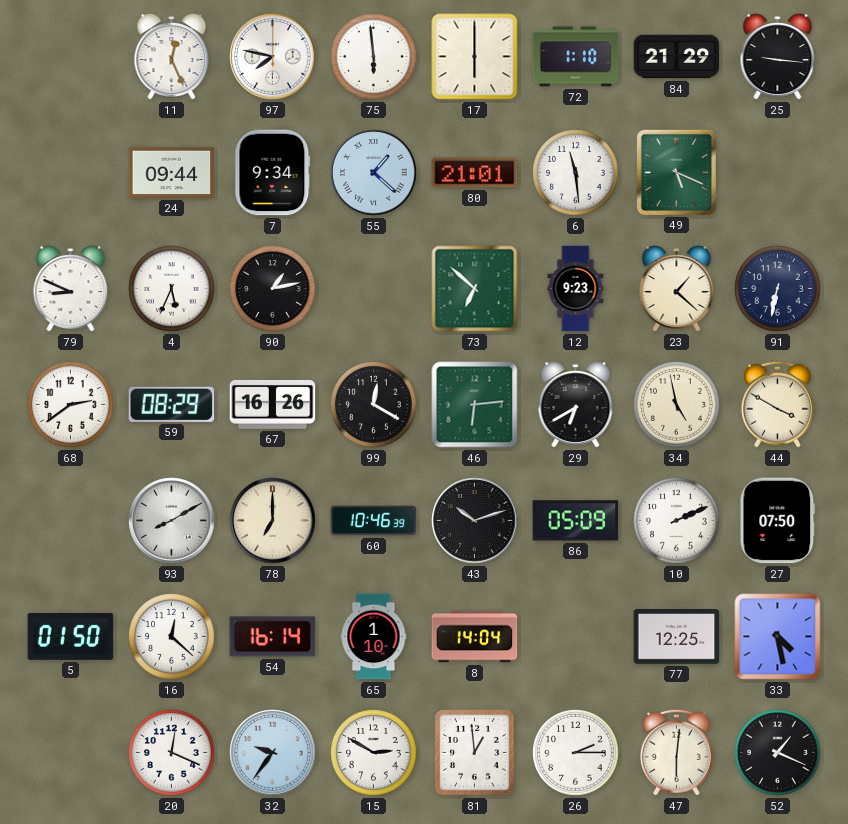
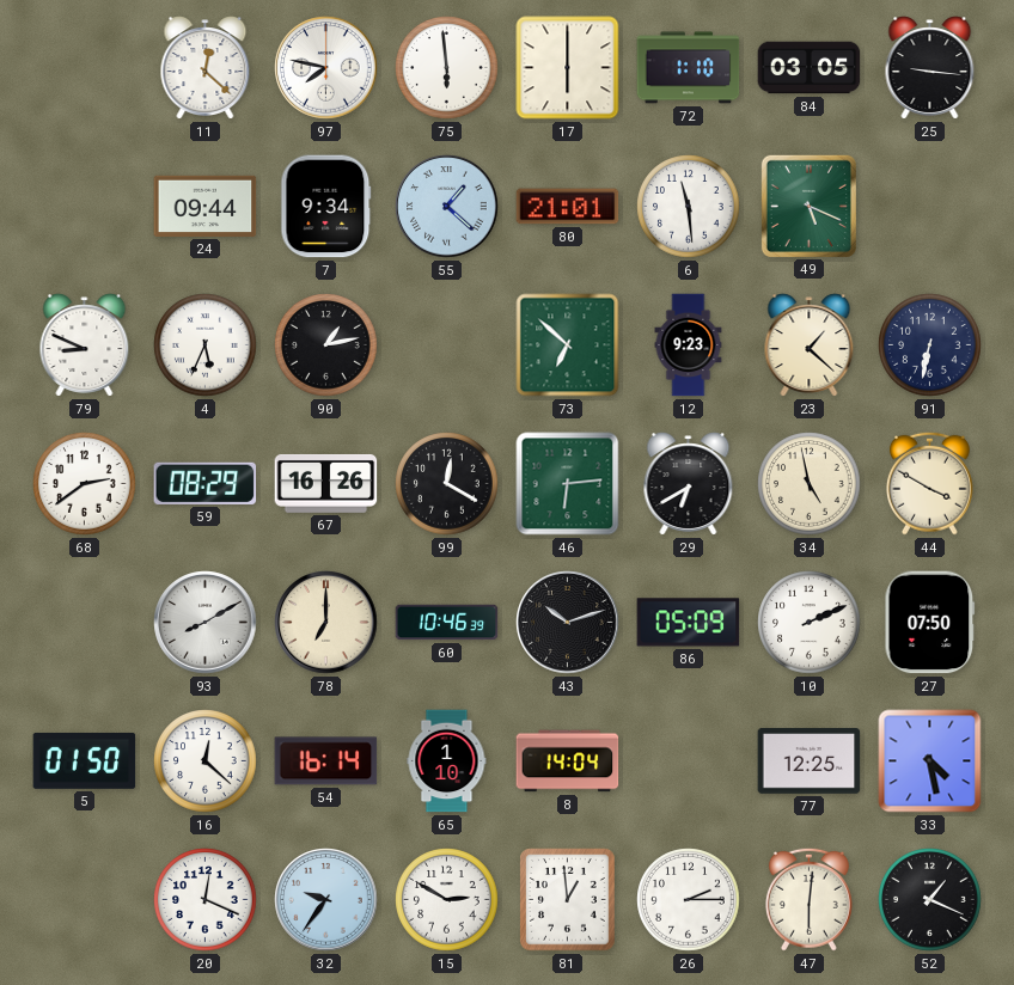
11: 12:26 -> 12:22 (206, 68)
84: 21:29 -> 03:05 (810, 68)
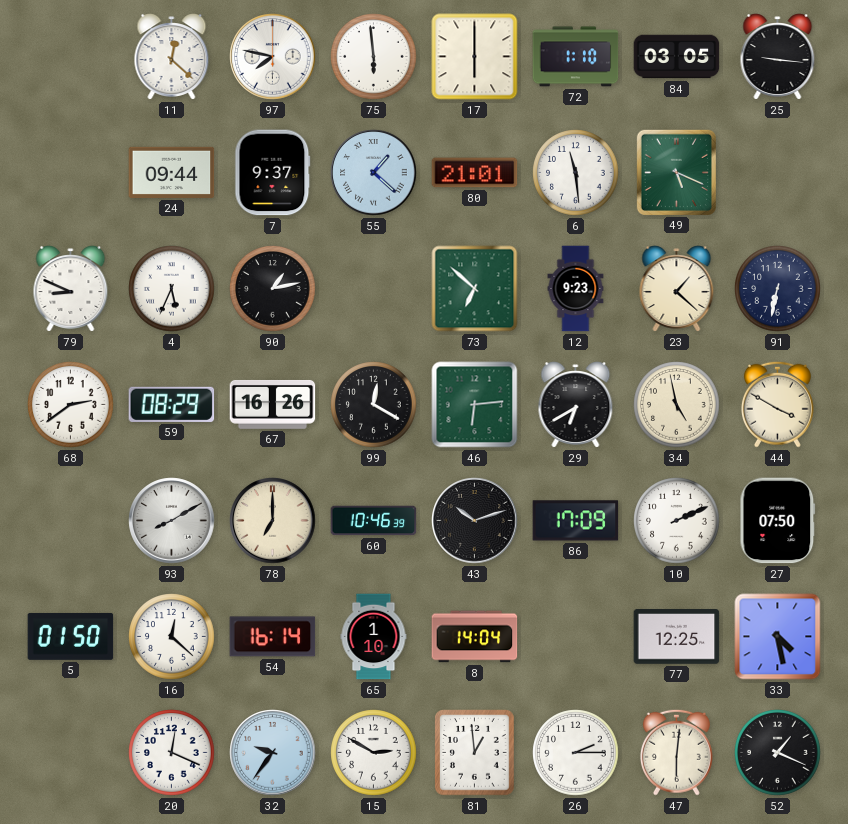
7: 9:34 -> 9:37 (273, 173)
86: 05:09 -> 17:09 (576, 521)
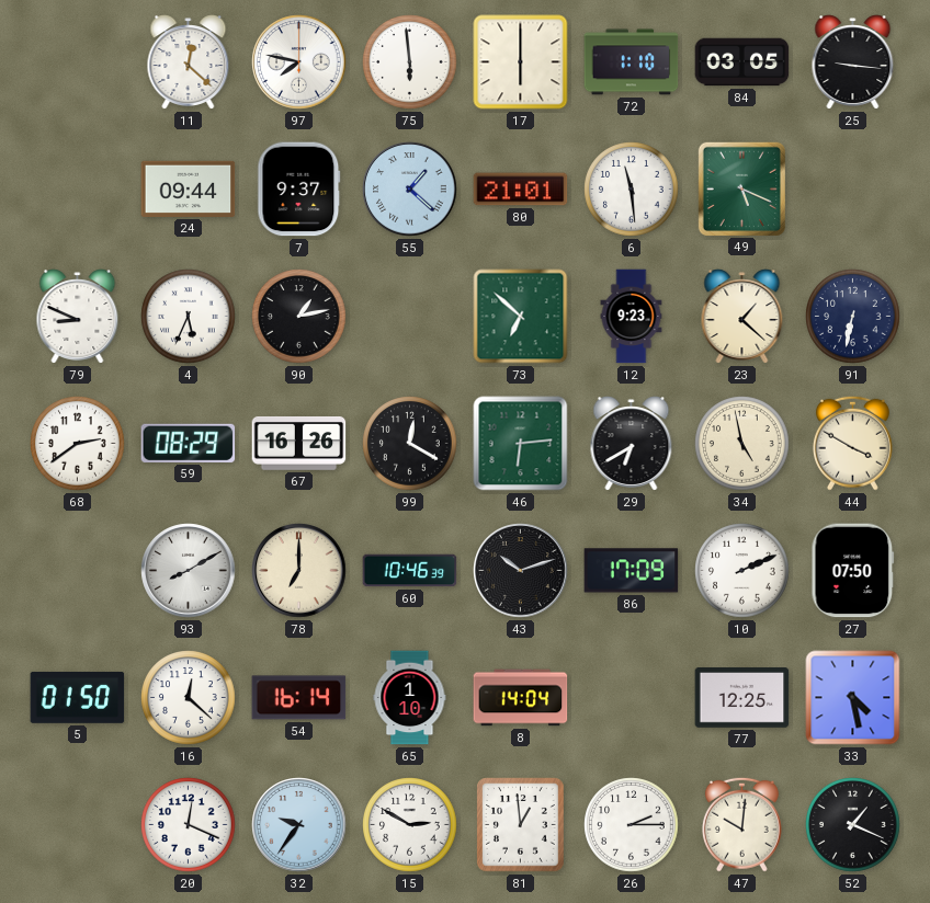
47: 6:01 -> 10:01 (741, 824)
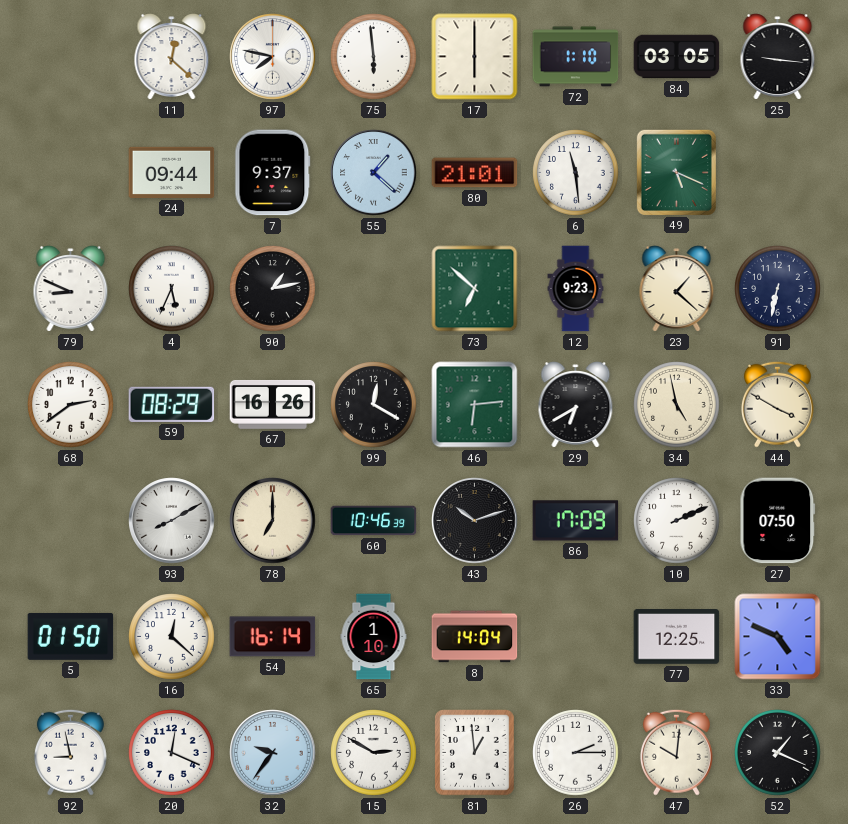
33: 4:28 -> 4:49 (778, 637)
92: none -> 8:58 (70, 752)
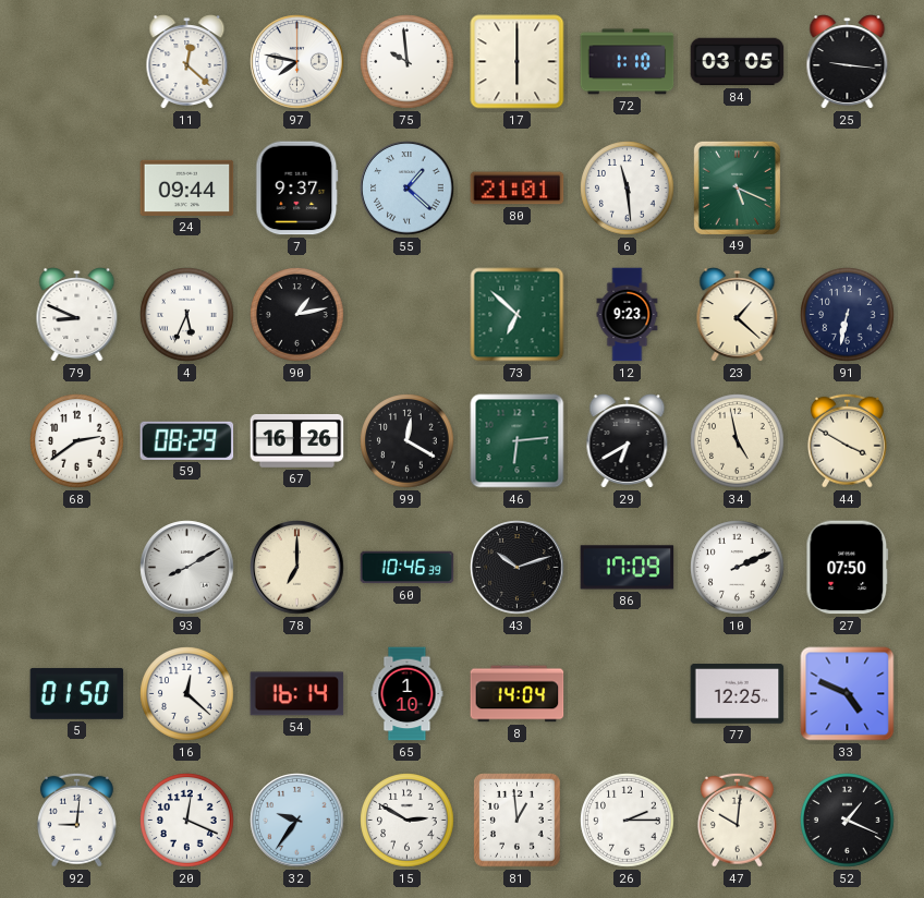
75: 5:59 -> 9:59 (408, 62)
92: 8:58 -> 9:01 (76, 820)
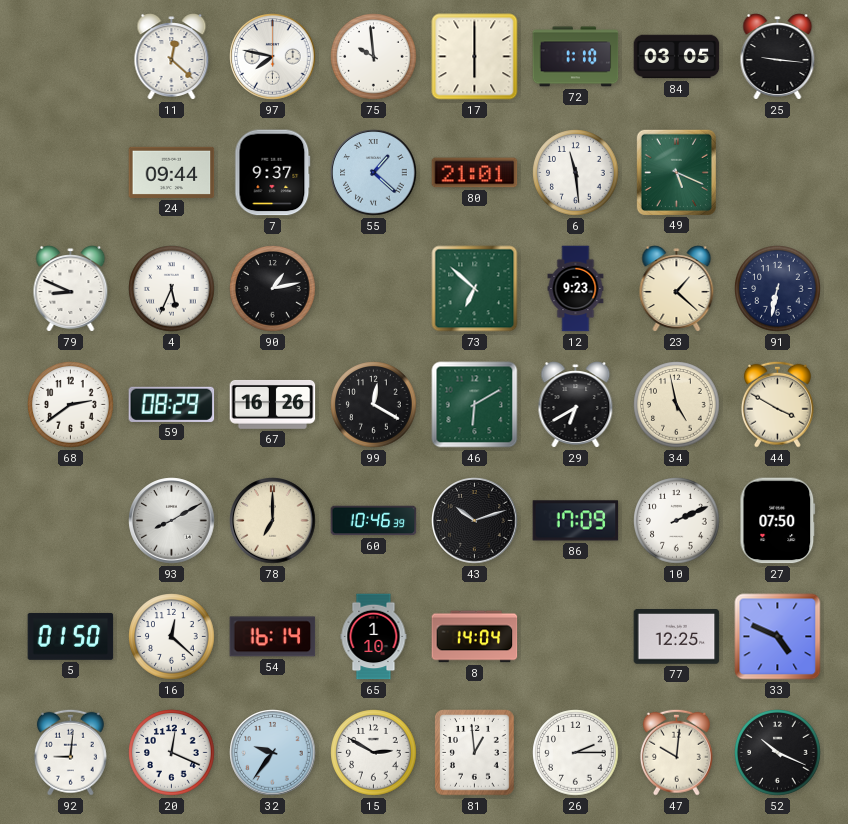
46: 6:14 -> 6:10 (475, 405)
52: 1:19 -> 10:19 (778, 753)
